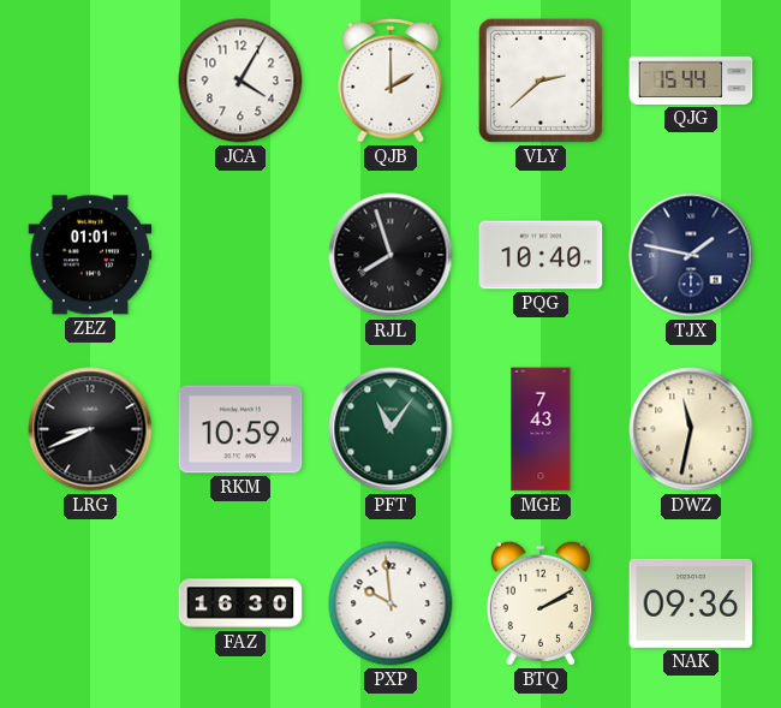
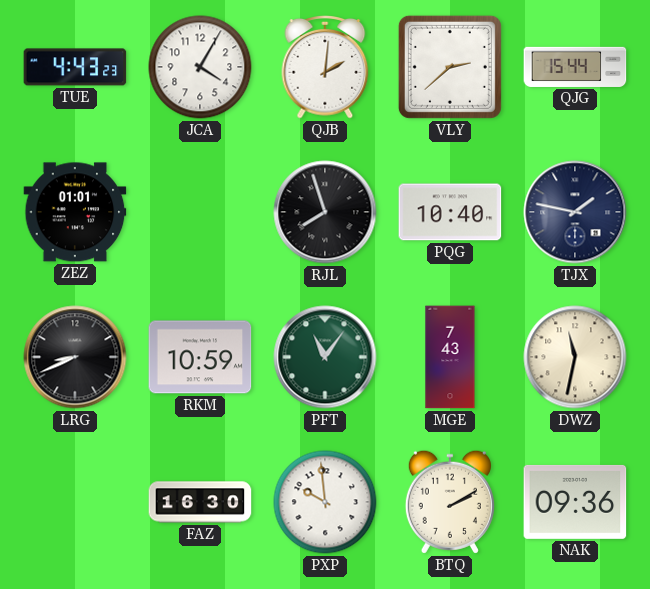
TUE: none -> 4:43 (75, 67)
QJB: 2:00 -> 2:01 (325, 68)
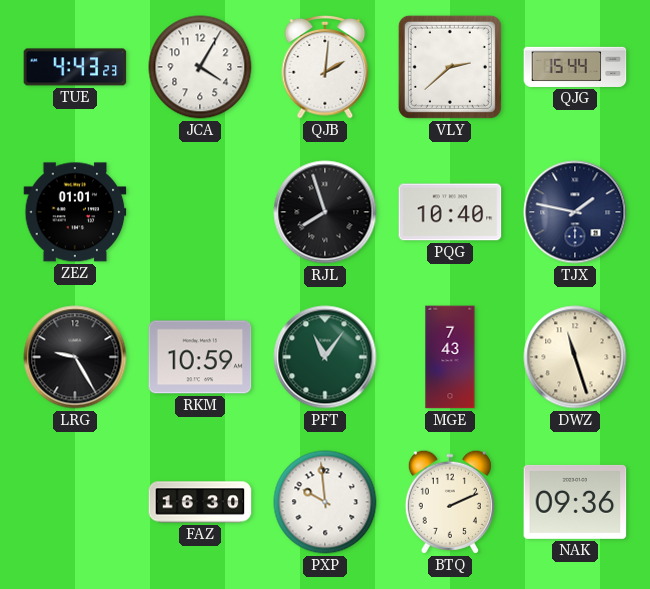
LRG: 8:41 -> 9:25 (75, 357)
DWZ: 11:32 -> 11:27 (575, 357)
BTQ: 2:10 -> 2:11 (450, 502)
